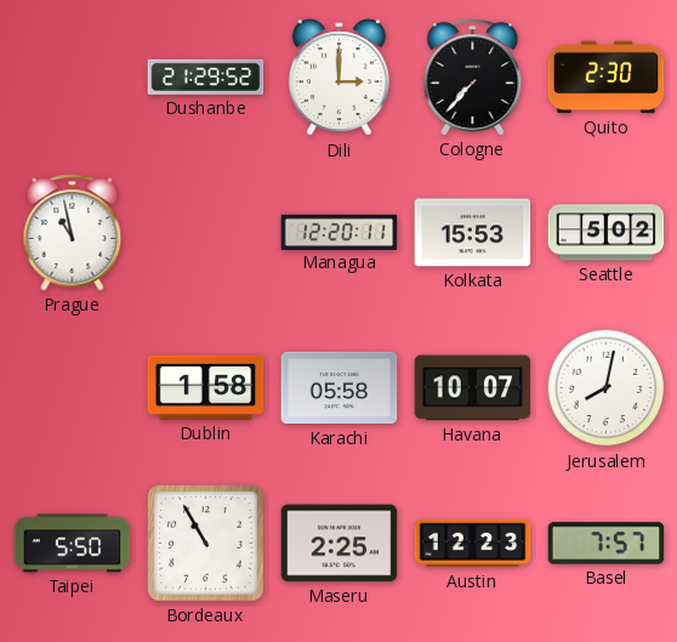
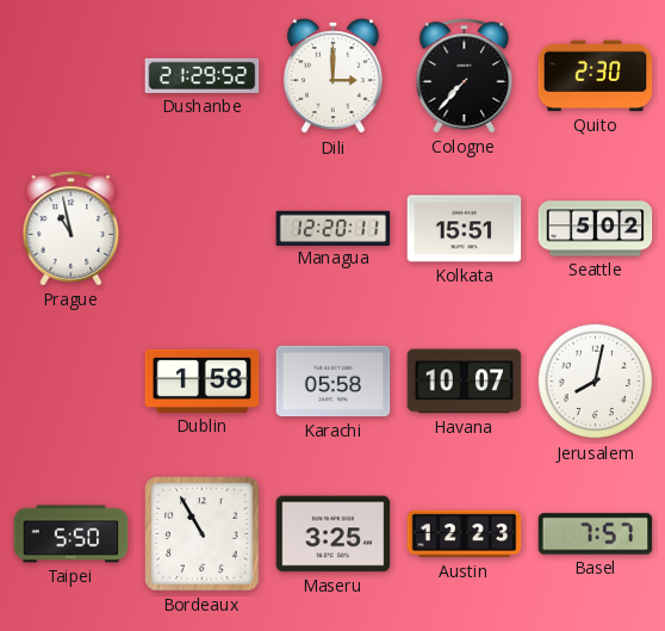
Kolkata: 15:53 -> 15:51 (465, 229)
Maseru: 2:25 -> 3:25 (334, 534)
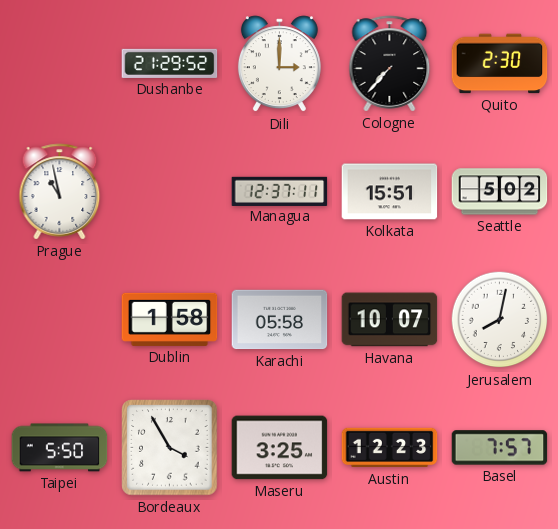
Managua: 12:20 -> 12:37 (280, 191)
Bordeaux: 10:55 -> 3:55 (170, 448)
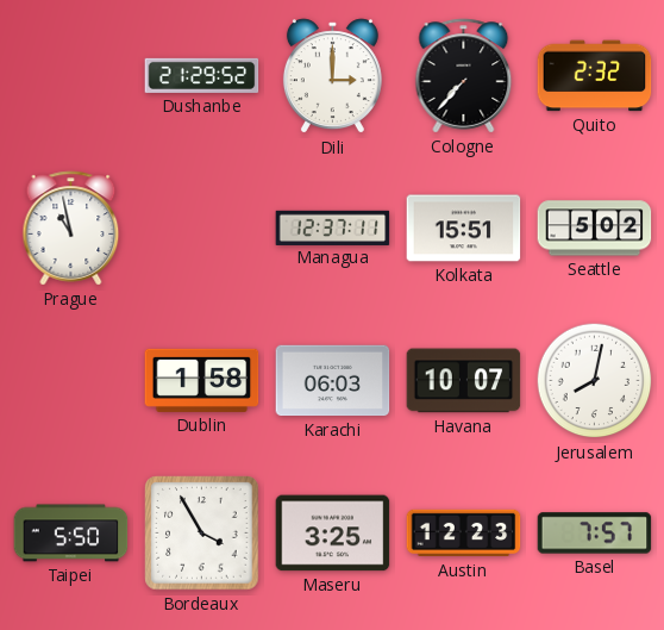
Quito: 2:30 -> 2:32 (595, 76)
Karachi: 05:58 -> 06:03 (333, 381)
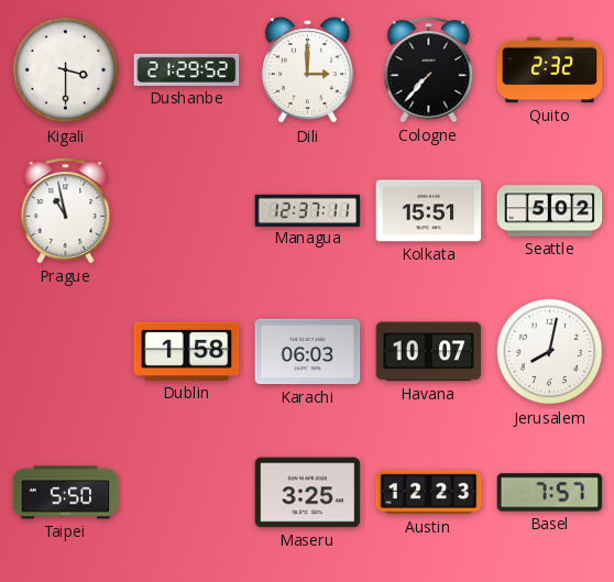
Kigali: none -> 3:30 (66, 70)
Bordeaux: 3:55 -> none (202, 534)
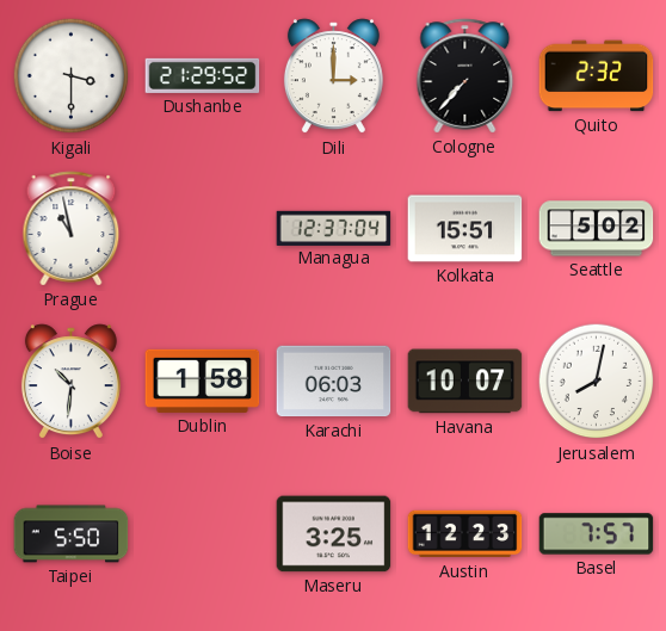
Managua: 12:37:11 -> 12:37:04 (334, 228)
Boise: none -> 10:31 (70, 382)
